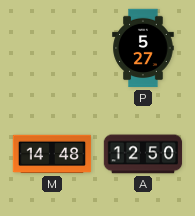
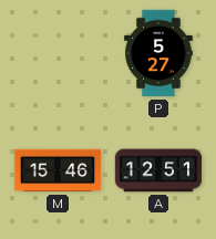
M: 14:48 -> 15:46 (58, 170)
A: 12:50 -> 12:51 (158, 170)
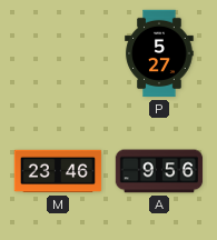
M: 15:46 -> 23:46 (58, 171)
A: 12:51 -> 9:56 (159, 171)
